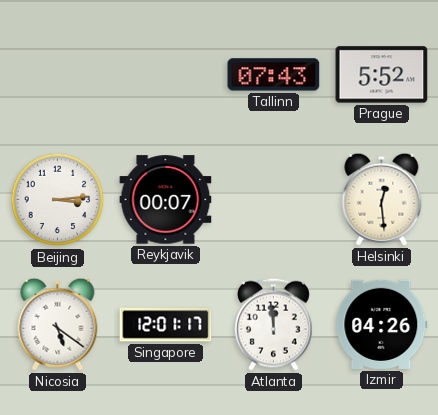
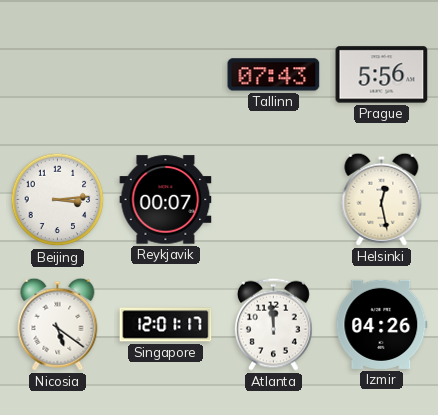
Prague: 5:52 -> 5:56 (382, 75)
Helsinki: 12:29 -> 12:28 (382, 199)
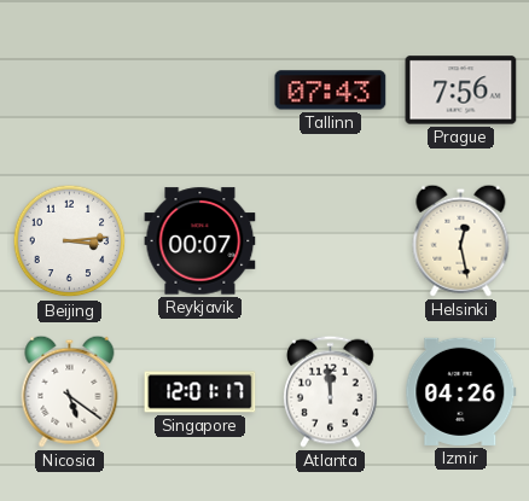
Prague: 5:56 -> 7:56 (461, 91)
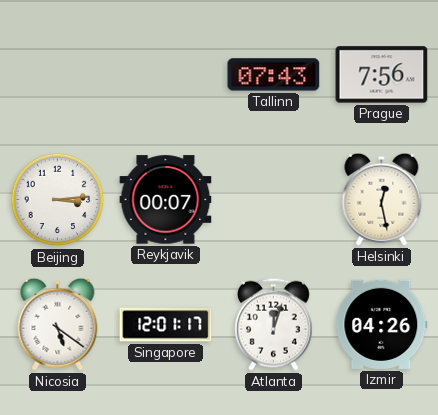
Atlanta: 11:59 -> 12:03 (273, 324)
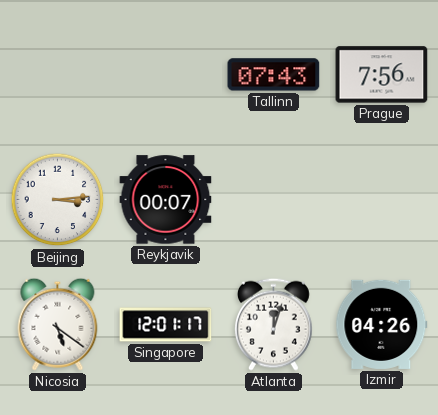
Helsinki: 12:28 -> none (382, 199)
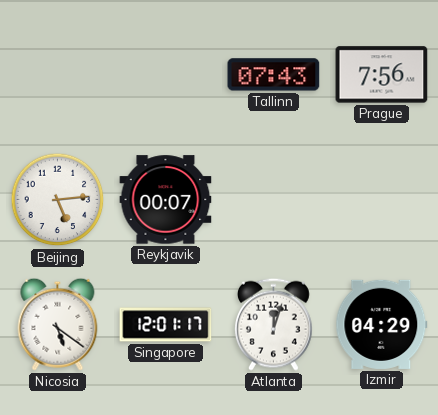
Beijing: 3:14 -> 5:14 (58, 200)
Izmir: 04:26 -> 04:29 (382, 324)
